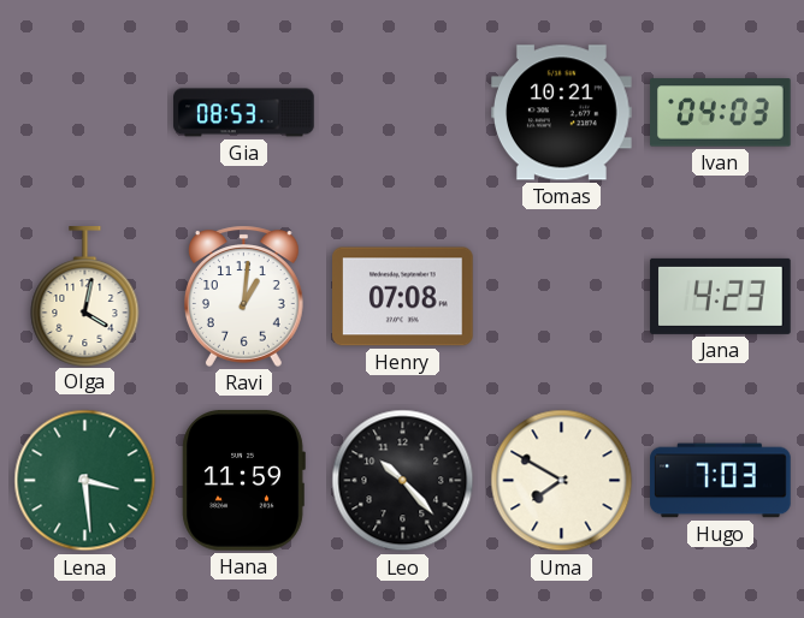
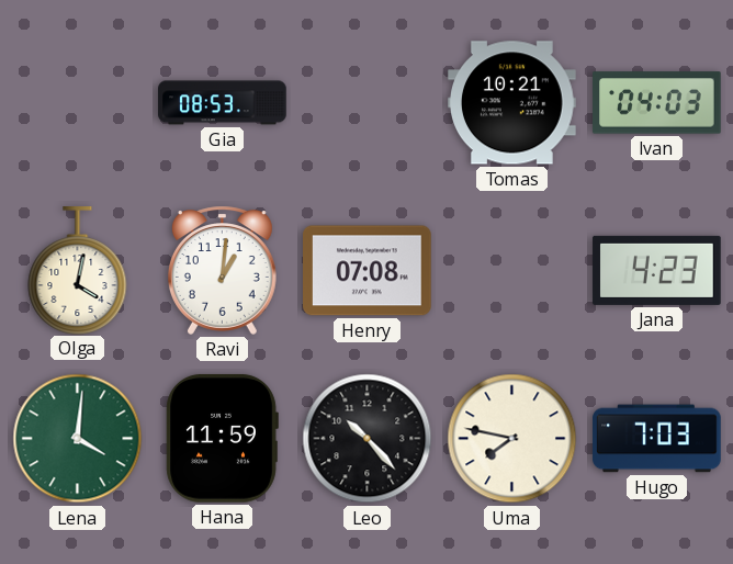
Lena: 3:29 -> 4:01 (78, 439)
Uma: 7:50 -> 7:47 (512, 439)
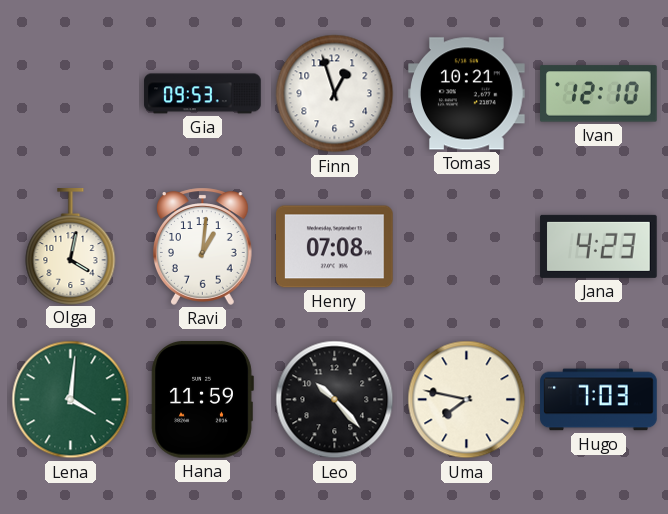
Gia: 08:53 -> 09:53 (203, 94)
Finn: none -> 12:57 (335, 94)
Ivan: 04:03 -> 12:10 (599, 94)
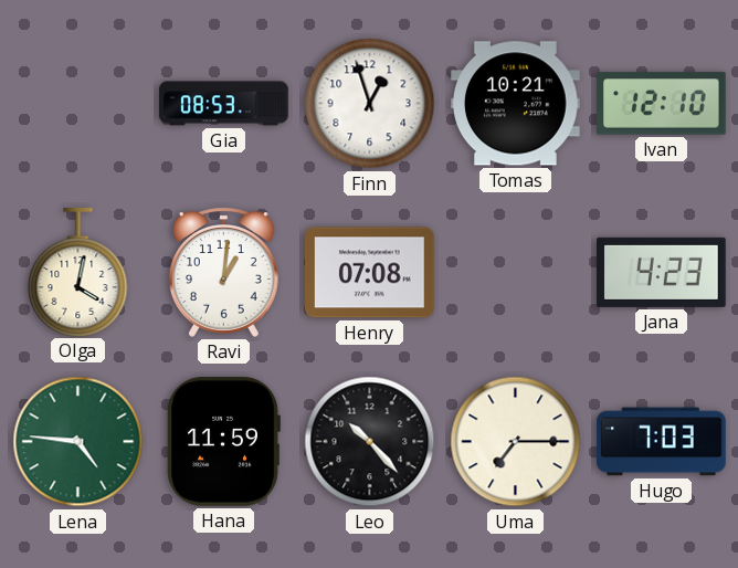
Gia: 09:53 -> 08:53 (224, 104)
Lena: 4:01 -> 4:46 (78, 442)
Uma: 7:47 -> 7:15 (516, 442)
